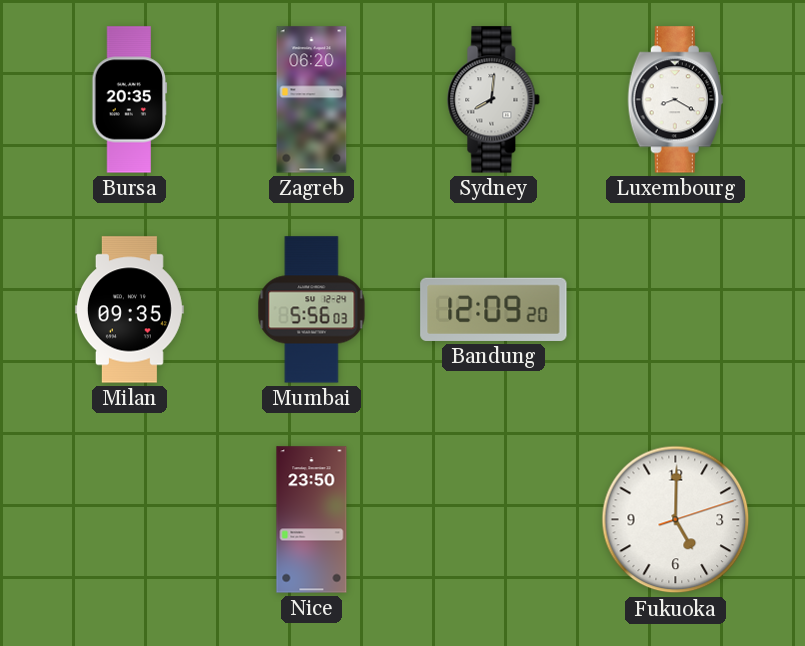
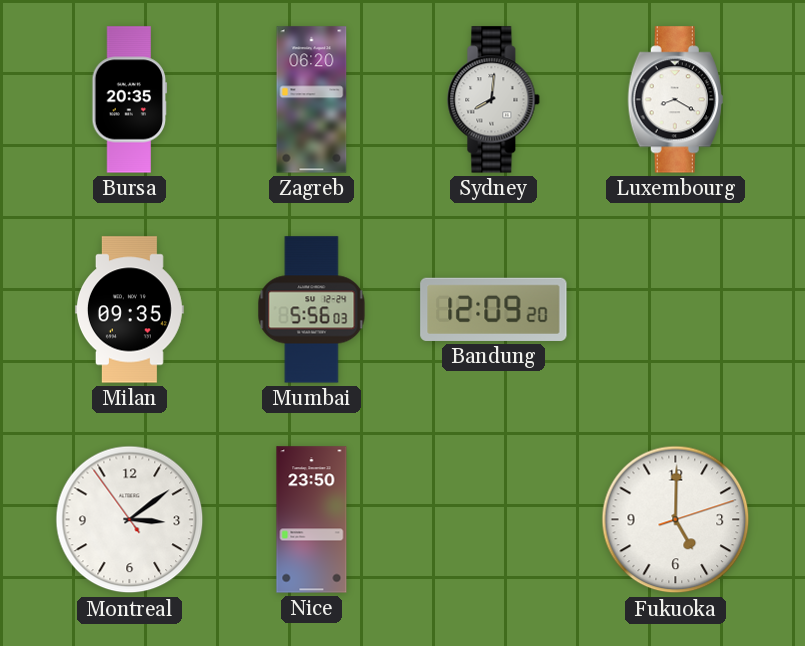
Montreal: none -> 3:08 (130, 520)
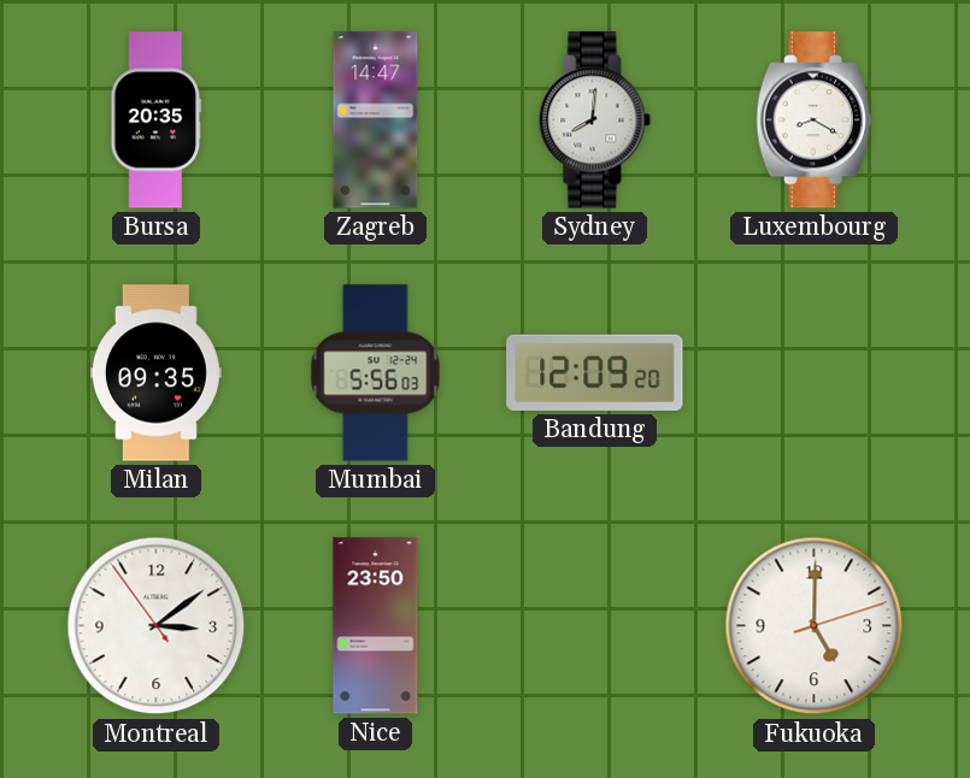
Zagreb: 06:20 -> 14:47 (376, 120)
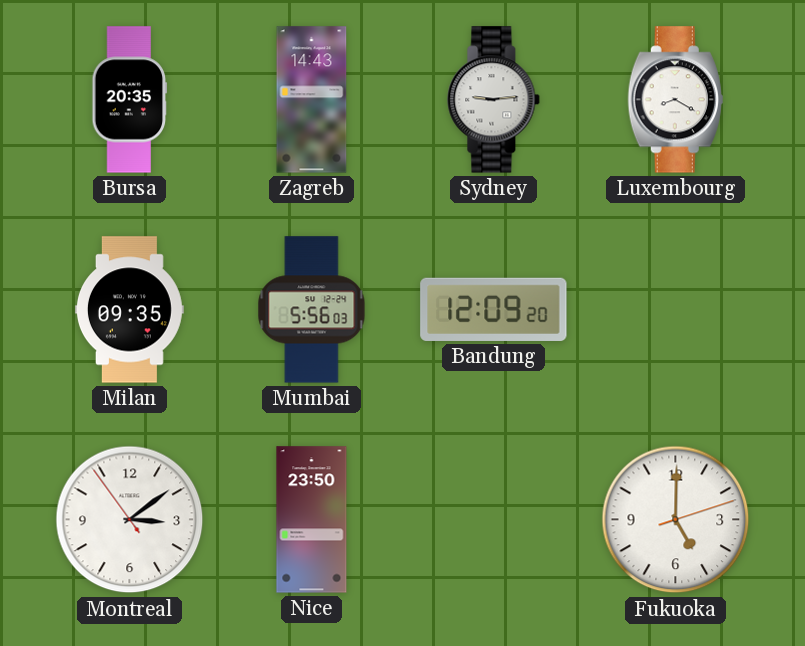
Zagreb: 14:47 -> 14:43 (312, 100)
Sydney: 8:01 -> 9:14 (494, 100)
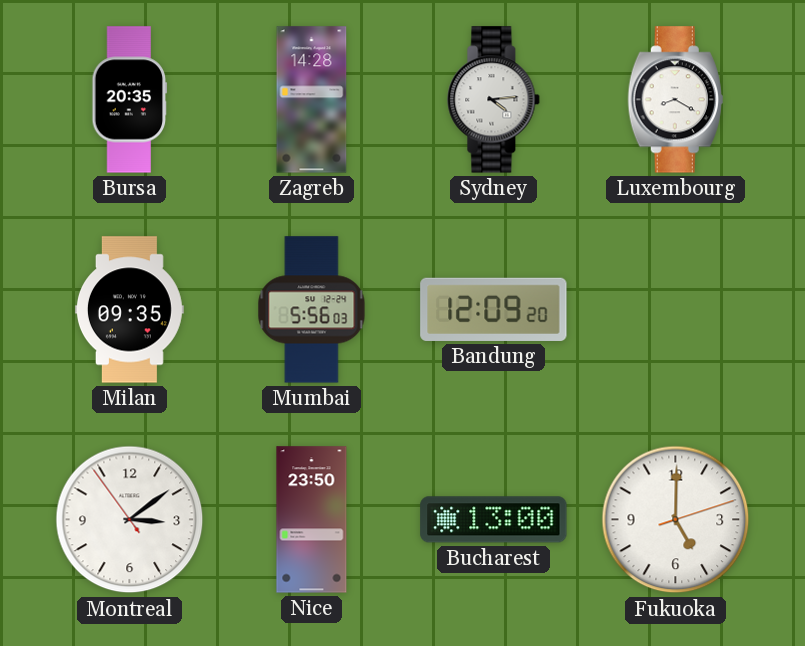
Zagreb: 14:43 -> 14:28 (312, 100)
Sydney: 9:14 -> 4:14 (494, 100)
Bucharest: none -> 13:00 (494, 520)
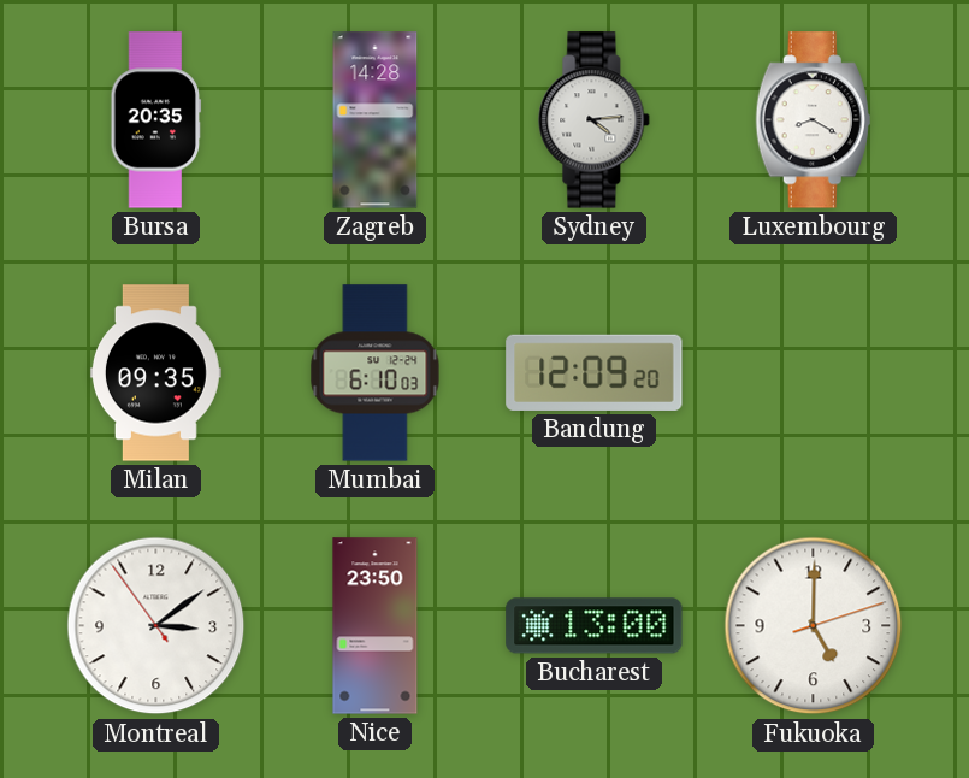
Mumbai: 5:56 -> 6:10 (376, 373)
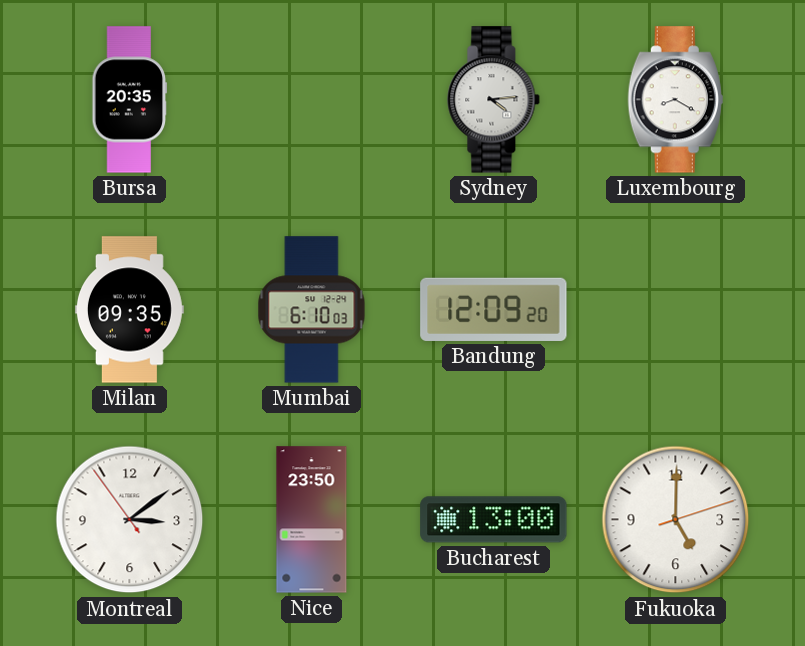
Zagreb: 14:28 -> none (376, 120)
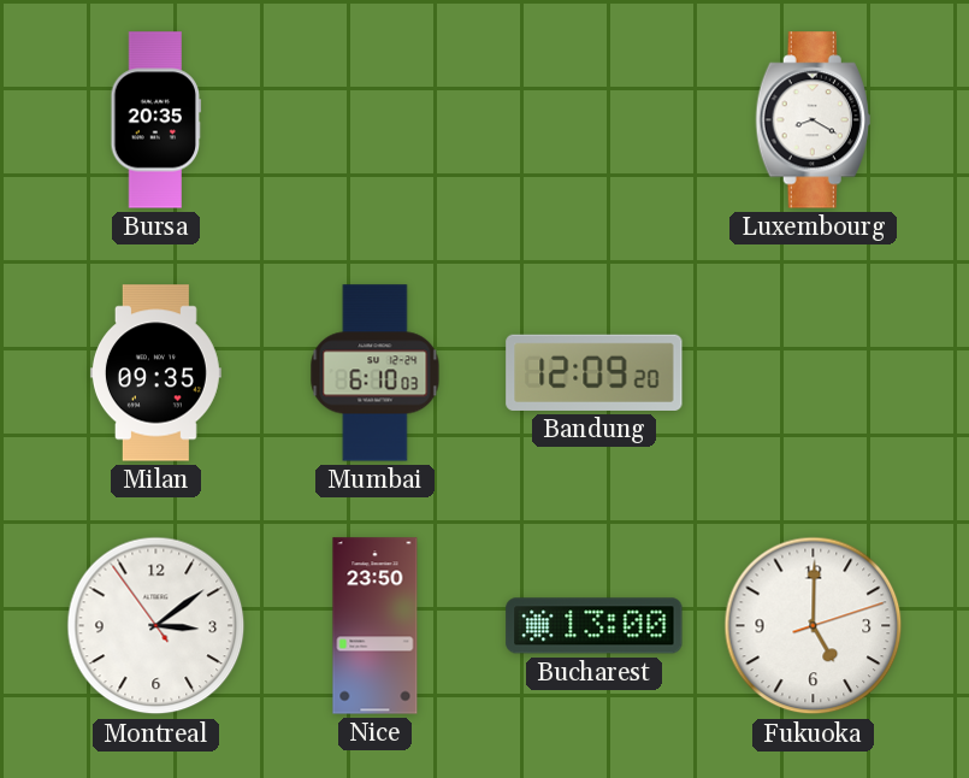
Sydney: 4:14 -> none (494, 100)
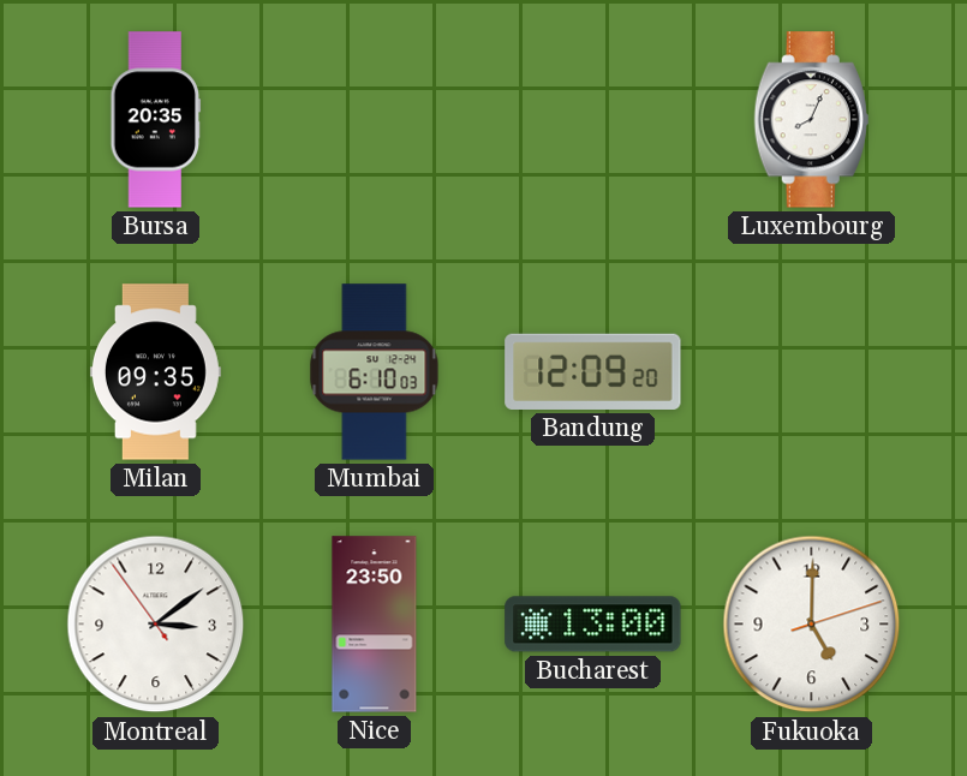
Luxembourg: 8:20 -> 8:04 (811, 120)
